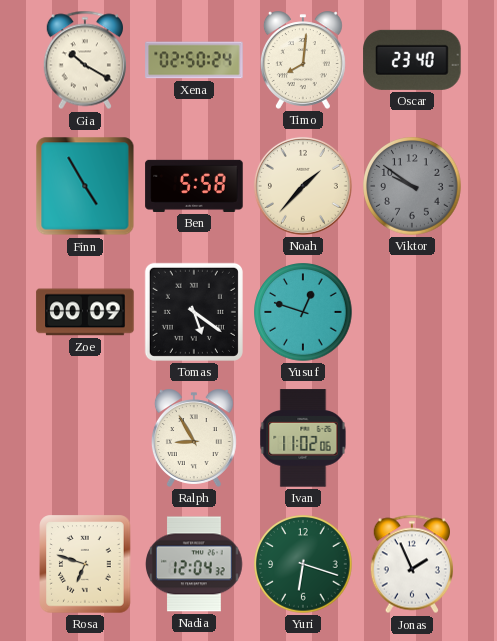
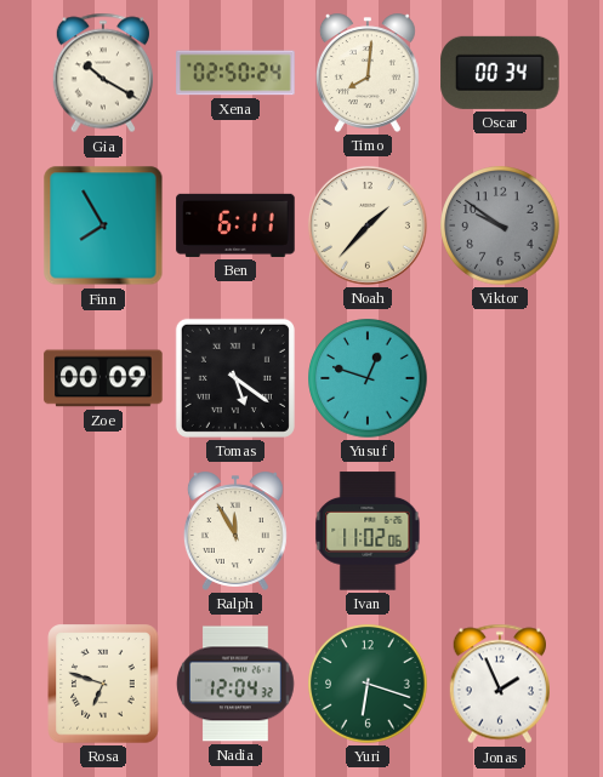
Oscar: 23:40 -> 00:34 (500, 73)
Finn: 4:55 -> 7:55 (103, 225)
Ben: 5:58 -> 6:11 (235, 225)
Ralph: 8:55 -> 11:55 (235, 531)
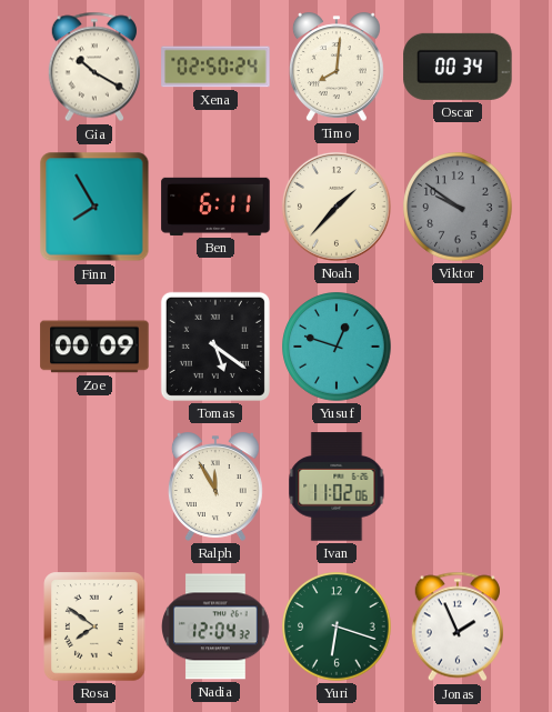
Rosa: 6:48 -> 7:51 (94, 626)
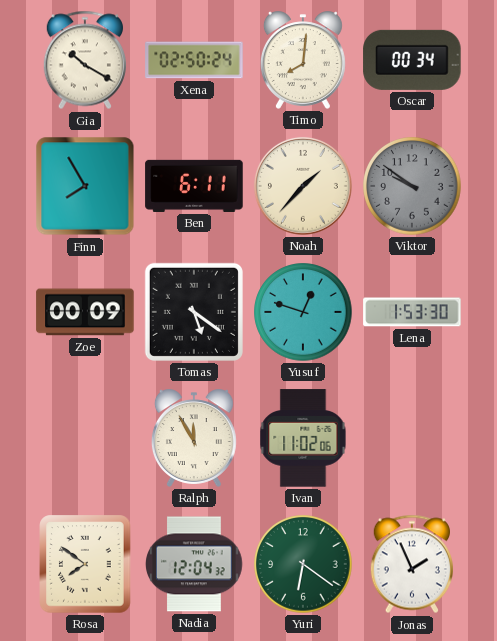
Lena: none -> 1:53 (412, 312)
Yuri: 6:18 -> 6:21 (303, 564)
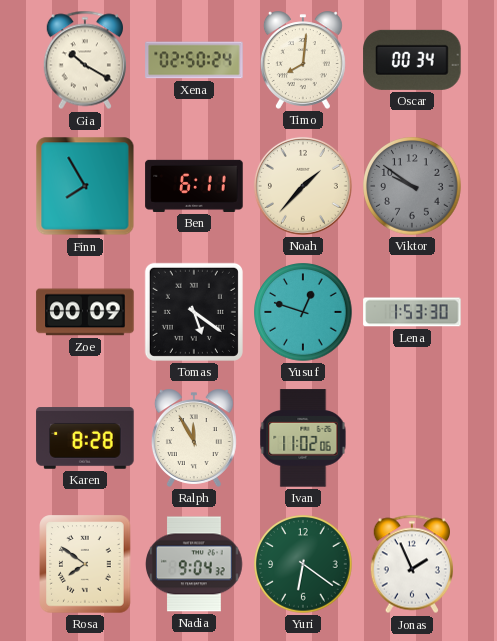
Karen: none -> 8:28 (85, 438)
Nadia: 12:04 -> 9:04 (195, 564)
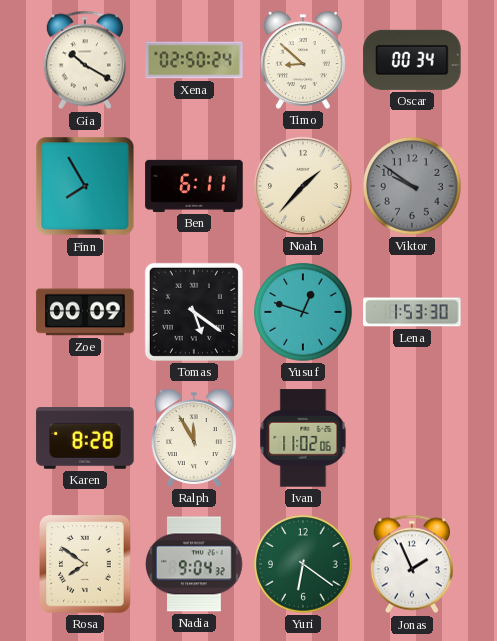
Timo: 8:01 -> 8:52 (303, 60)
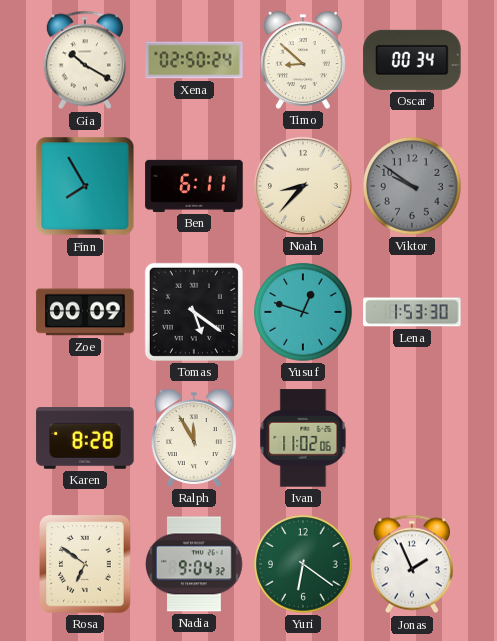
Noah: 1:37 -> 8:37 (303, 186)
Rosa: 7:51 -> 6:51 (85, 564)
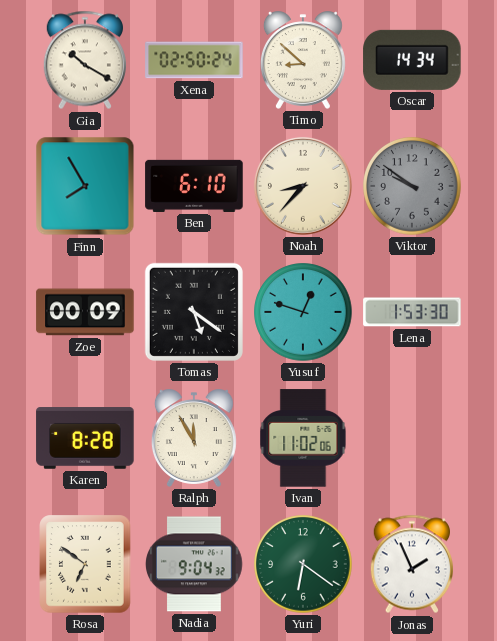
Oscar: 00:34 -> 14:34 (412, 60)
Ben: 6:11 -> 6:10 (194, 186)
